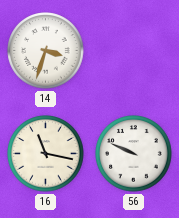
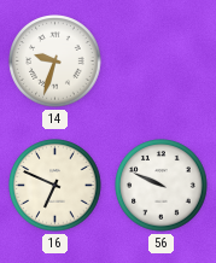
14: 3:33 -> 9:33 (56, 62)
16: 11:17 -> 6:49 (56, 186)
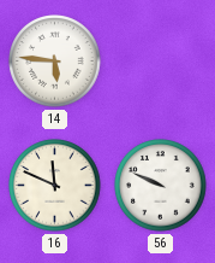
14: 9:33 -> 5:46 (55, 62)
16: 6:49 -> 11:49 (55, 186)
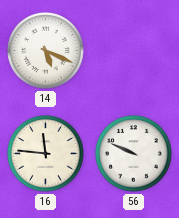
14: 5:46 -> 5:19 (46, 51)
16: 11:49 -> 11:46 (46, 154)
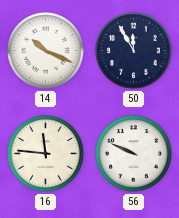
14: 5:19 -> 10:19 (46, 51)
50: none -> 11:55 (134, 51)
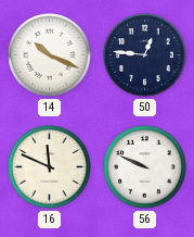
50: 11:55 -> 12:46 (145, 55)
16: 11:46 -> 11:49 (50, 167)
